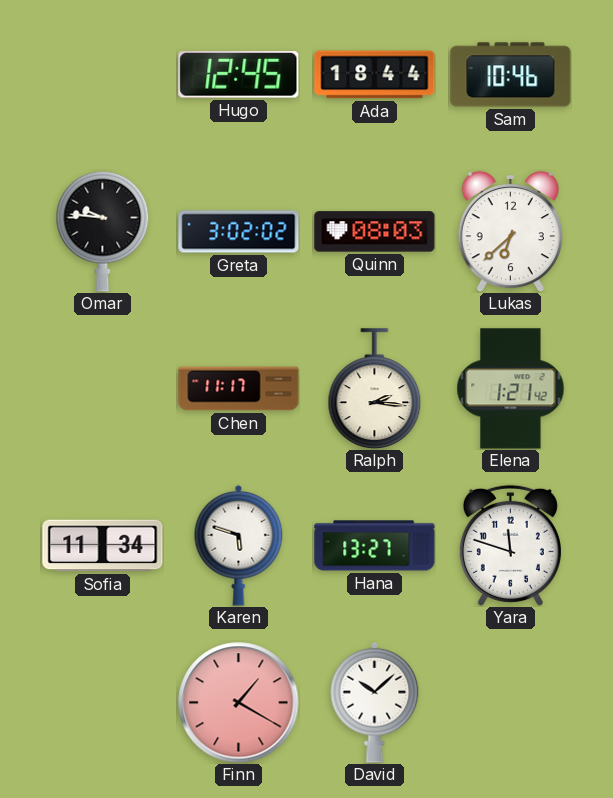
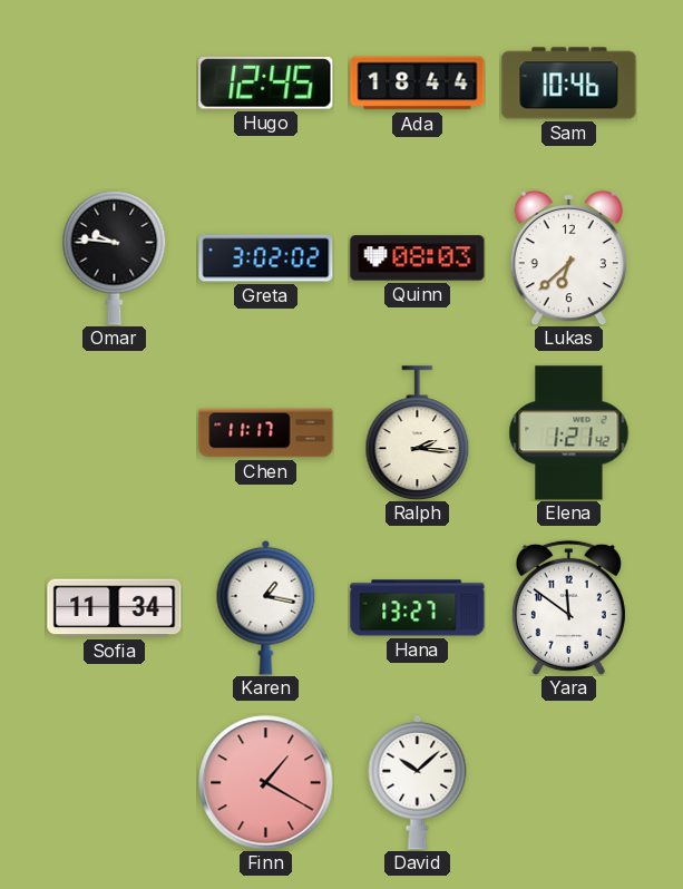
Karen: 5:48 -> 1:17 (266, 607)
Yara: 11:48 -> 11:51 (568, 607)
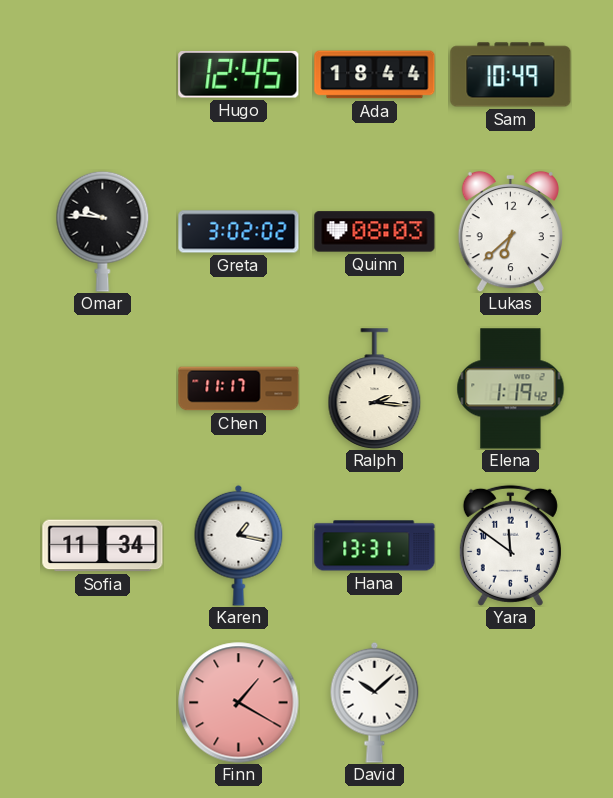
Sam: 10:46 -> 10:49 (511, 75)
Elena: 1:21 -> 1:19 (511, 389)
Hana: 13:27 -> 13:31 (375, 546)
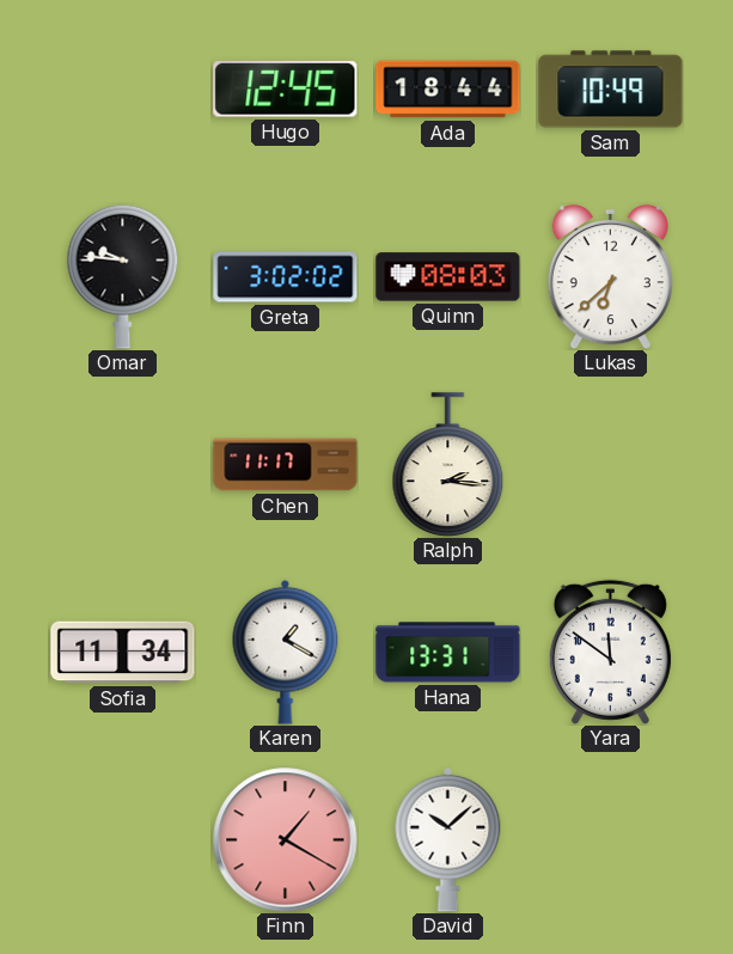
Elena: 1:19 -> none (511, 389)
Karen: 1:17 -> 1:20 (286, 652)
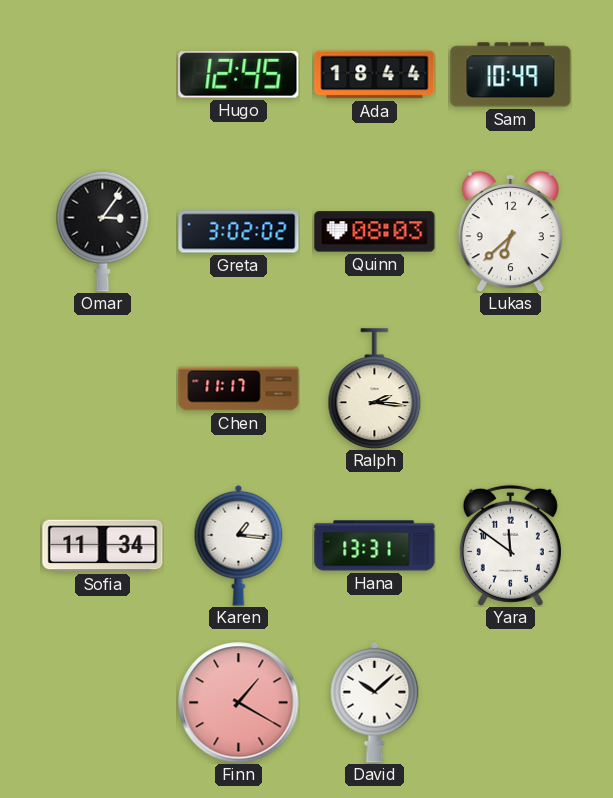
Omar: 9:46 -> 3:06 (103, 231)
Karen: 1:20 -> 1:16 (239, 545)
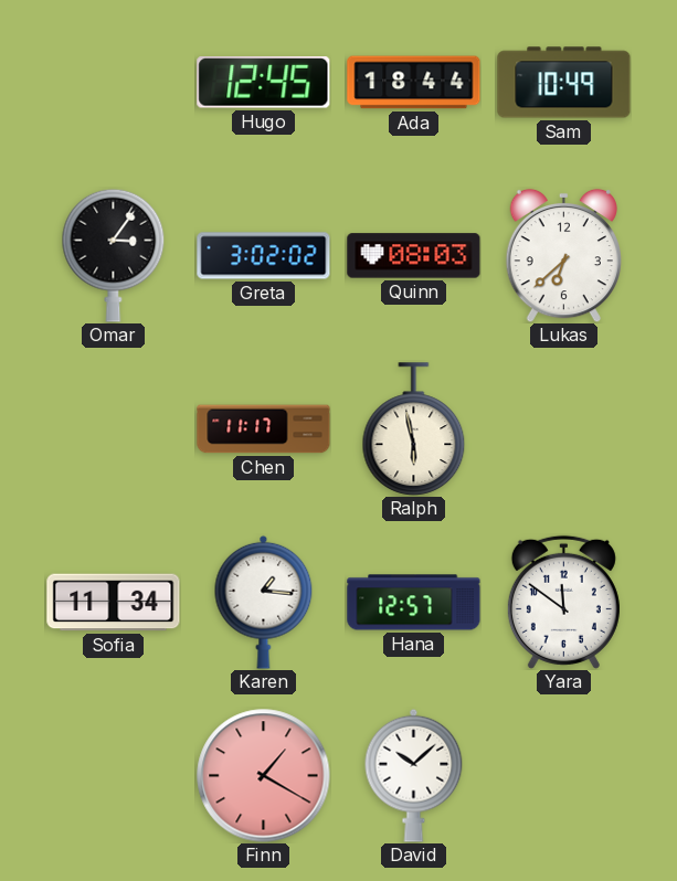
Ralph: 2:16 -> 5:58 (414, 429)
Hana: 13:31 -> 12:57 (414, 603)
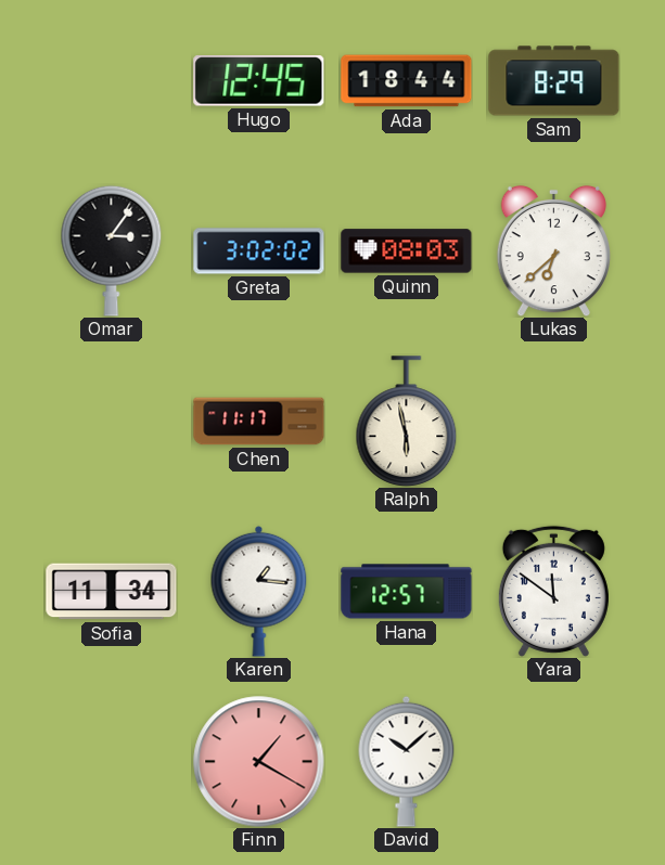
Sam: 10:49 -> 8:29 (554, 81)
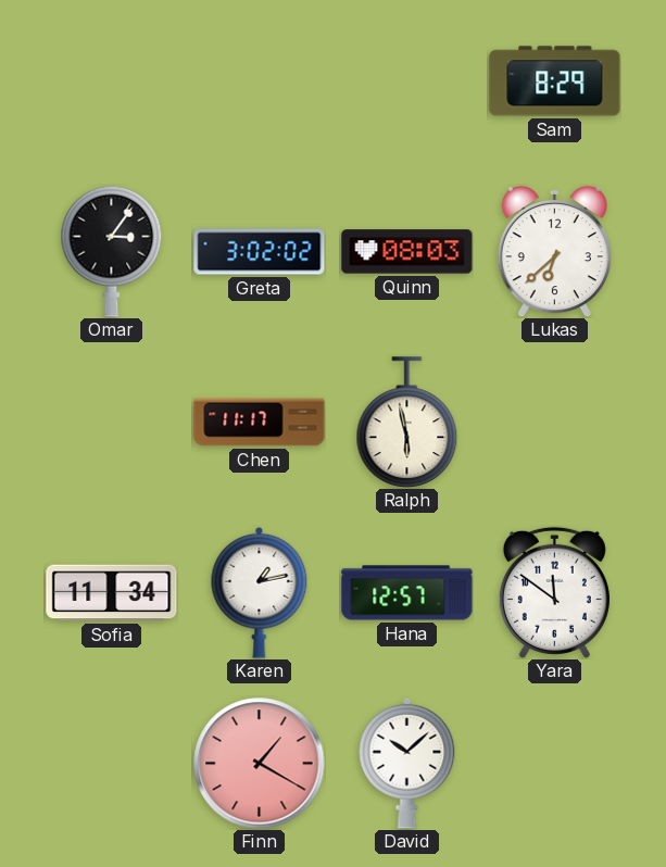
Hugo: 12:45 -> none (259, 81)
Ada: 18:44 -> none (407, 81)
Karen: 1:16 -> 1:13 (260, 592)
